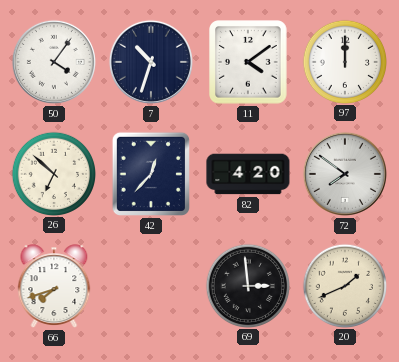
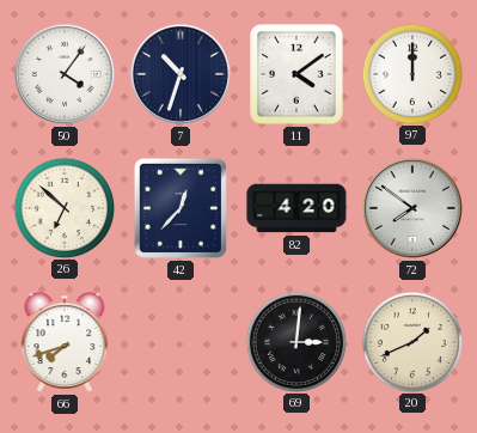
69: 2:59 -> 3:01 (295, 341)
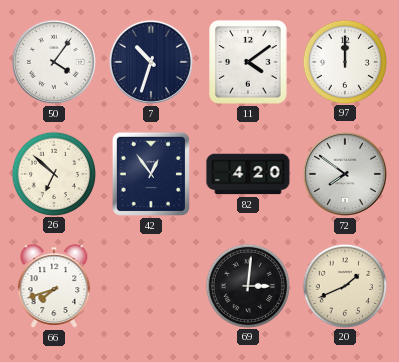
42: 12:37 -> 12:54 (151, 174)
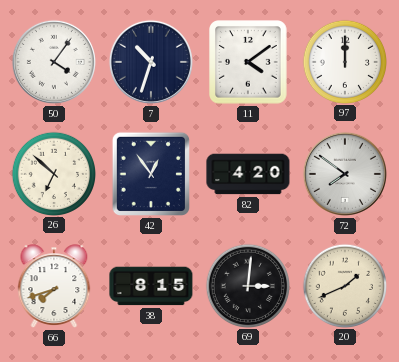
38: none -> 8:15 (151, 286)
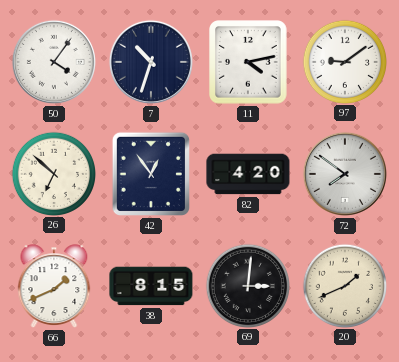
11: 4:09 -> 4:13 (248, 62)
97: 12:00 -> 9:09 (344, 61)
66: 7:42 -> 1:41 (54, 286)
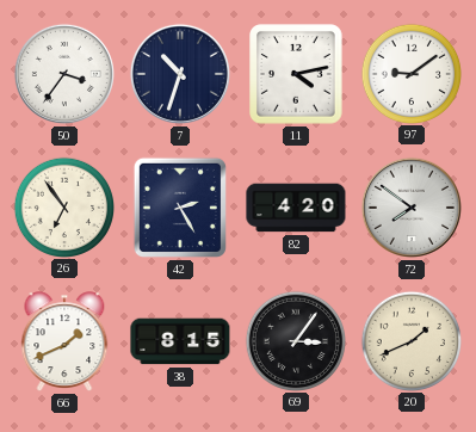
50: 4:06 -> 3:36 (64, 74)
26: 6:52 -> 6:54 (63, 206)
42: 12:54 -> 2:25 (180, 208)
69: 3:01 -> 3:06 (295, 340)
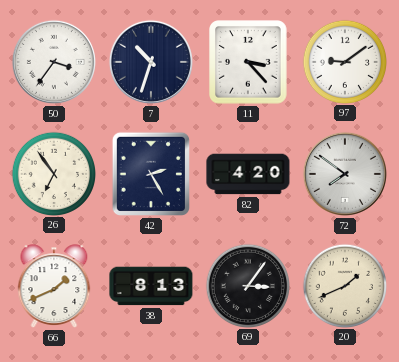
11: 4:13 -> 3:23 (248, 62)
38: 8:15 -> 8:13 (151, 286)
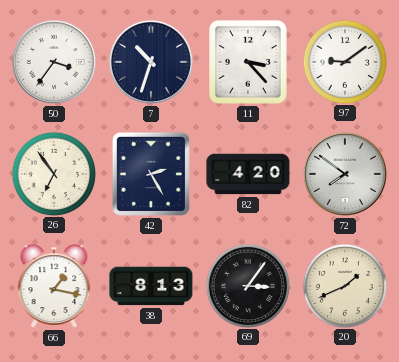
66: 1:41 -> 1:17 (54, 286)
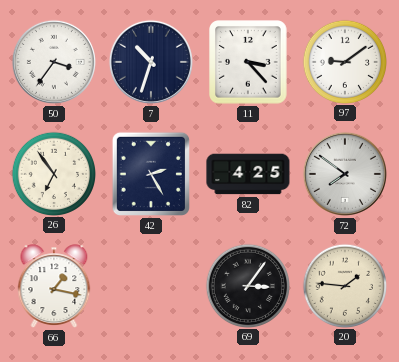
82: 4:20 -> 4:25 (248, 174)
38: 8:13 -> none (151, 286)
20: 1:41 -> 1:46 (344, 285)
